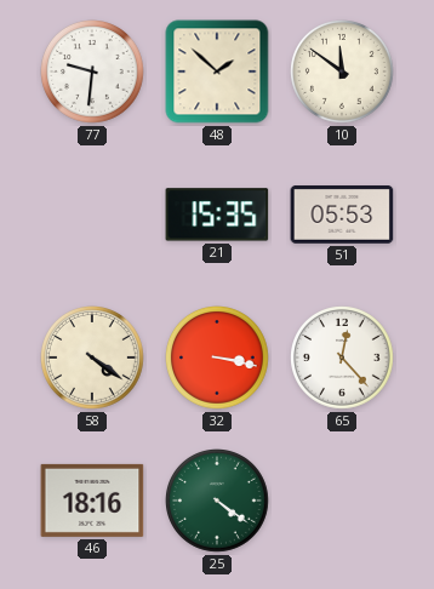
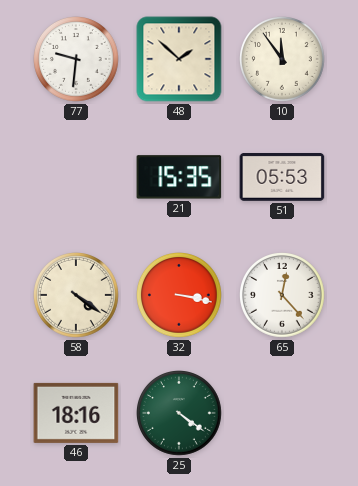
10: 11:51 -> 11:54 (283, 60)
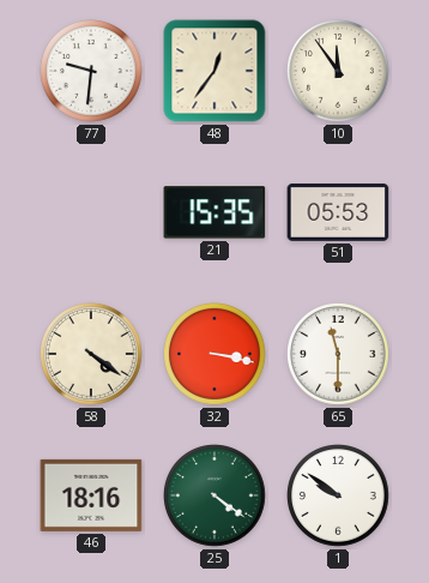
48: 1:52 -> 12:36 (214, 71)
65: 12:23 -> 11:30 (339, 355)
1: none -> 9:51 (339, 497)
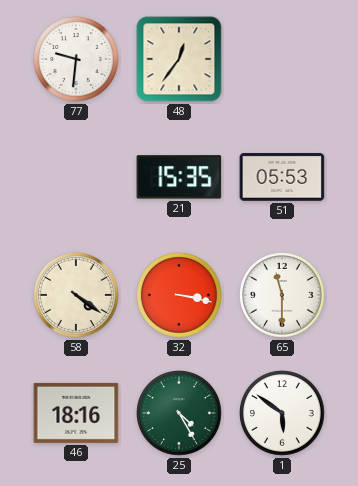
10: 11:54 -> none (339, 72)
25: 4:21 -> 4:25 (180, 414)
1: 9:51 -> 5:51 (283, 414)
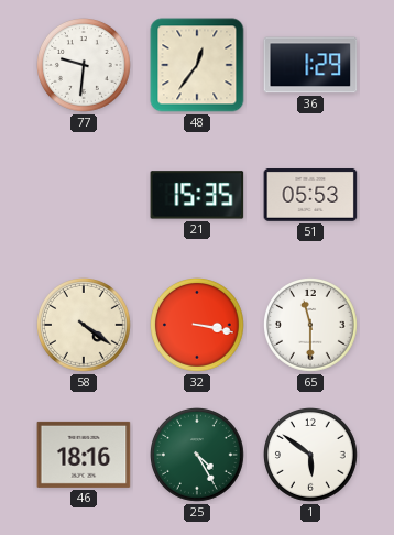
36: none -> 1:29 (310, 65)
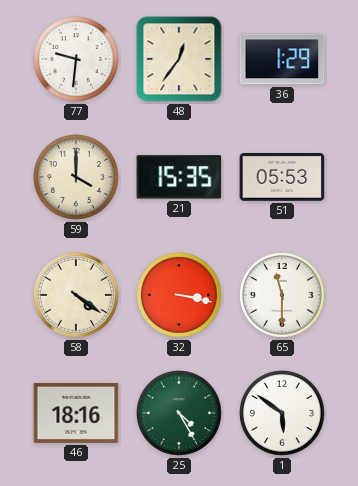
59: none -> 4:00 (77, 178)
